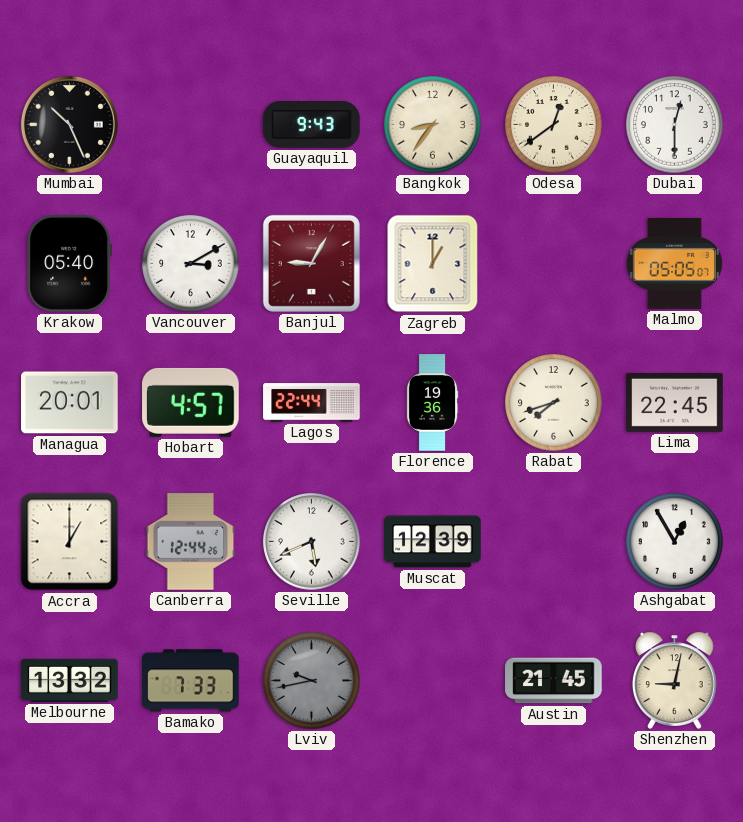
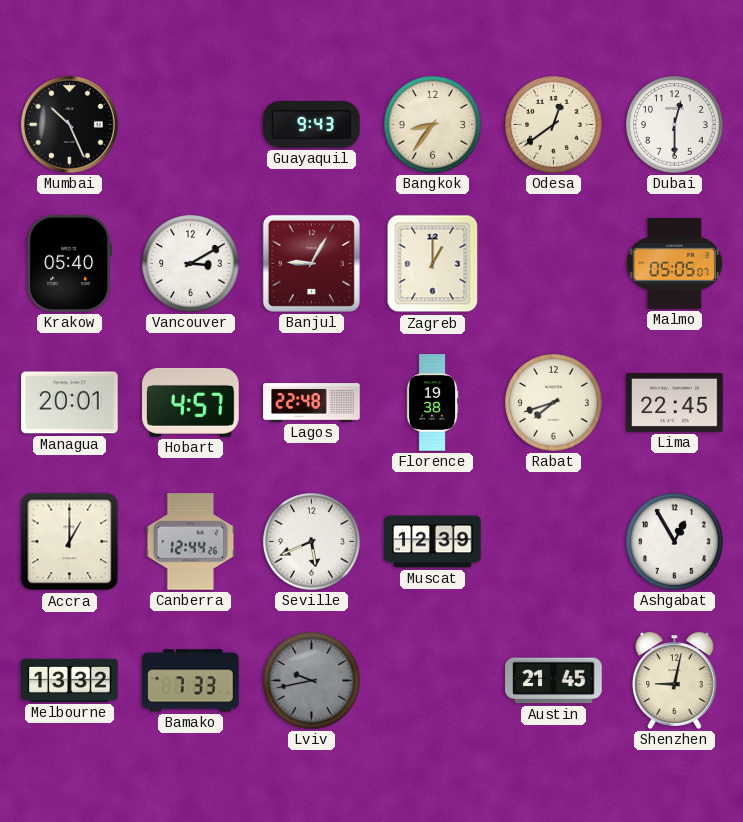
Lagos: 22:44 -> 22:48 (312, 403)
Florence: 19:36 -> 19:38 (432, 403)
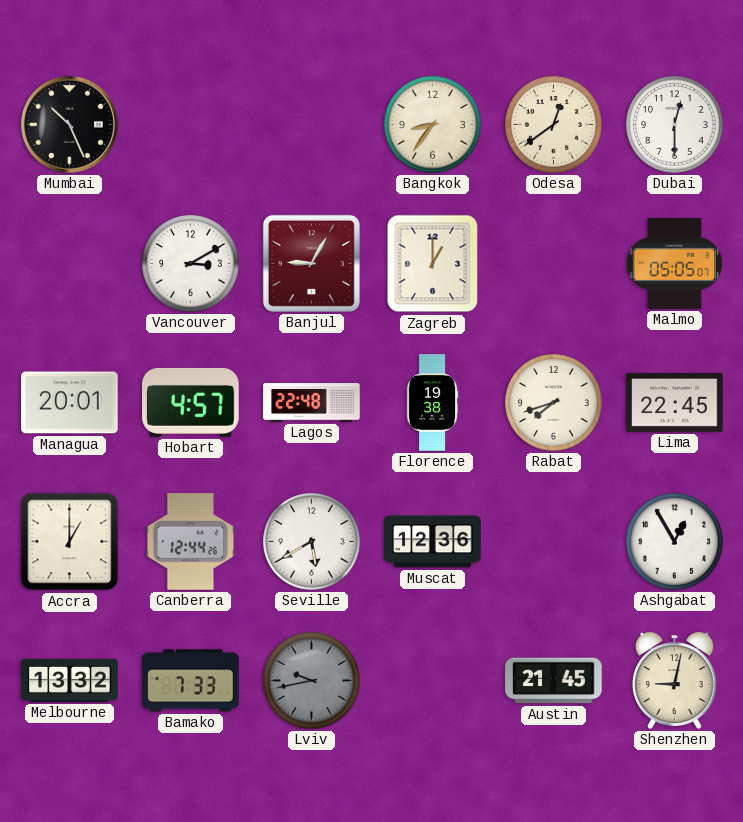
Guayaquil: 9:43 -> none (312, 125)
Krakow: 05:40 -> none (69, 264)
Seville: 5:41 -> 5:40 (312, 542)
Muscat: 12:39 -> 12:36 (433, 542)
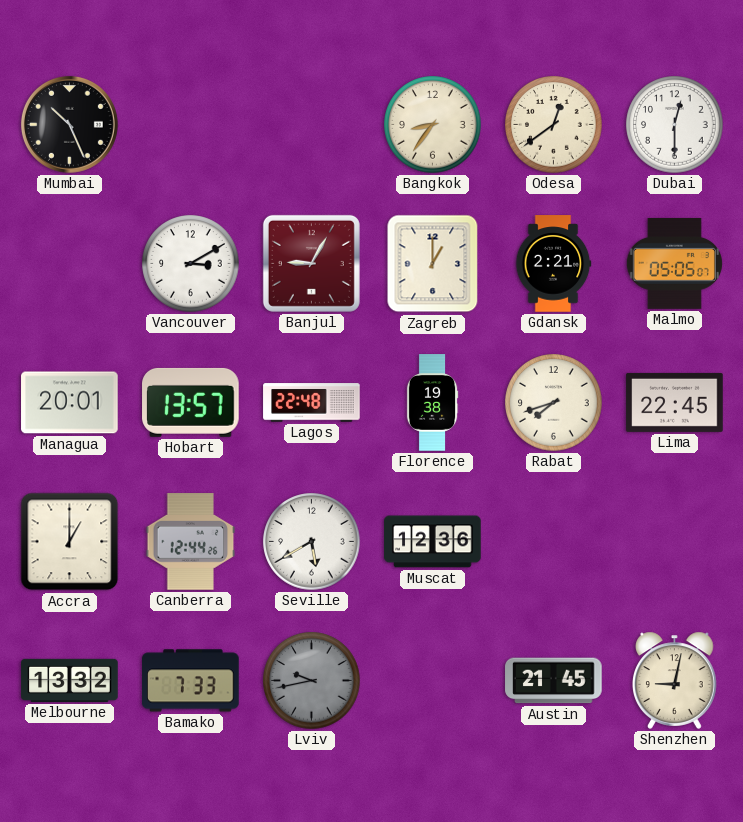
Gdansk: none -> 2:21 (553, 264)
Hobart: 4:57 -> 13:57 (191, 402)
Ashgabat: 12:55 -> none (675, 542)
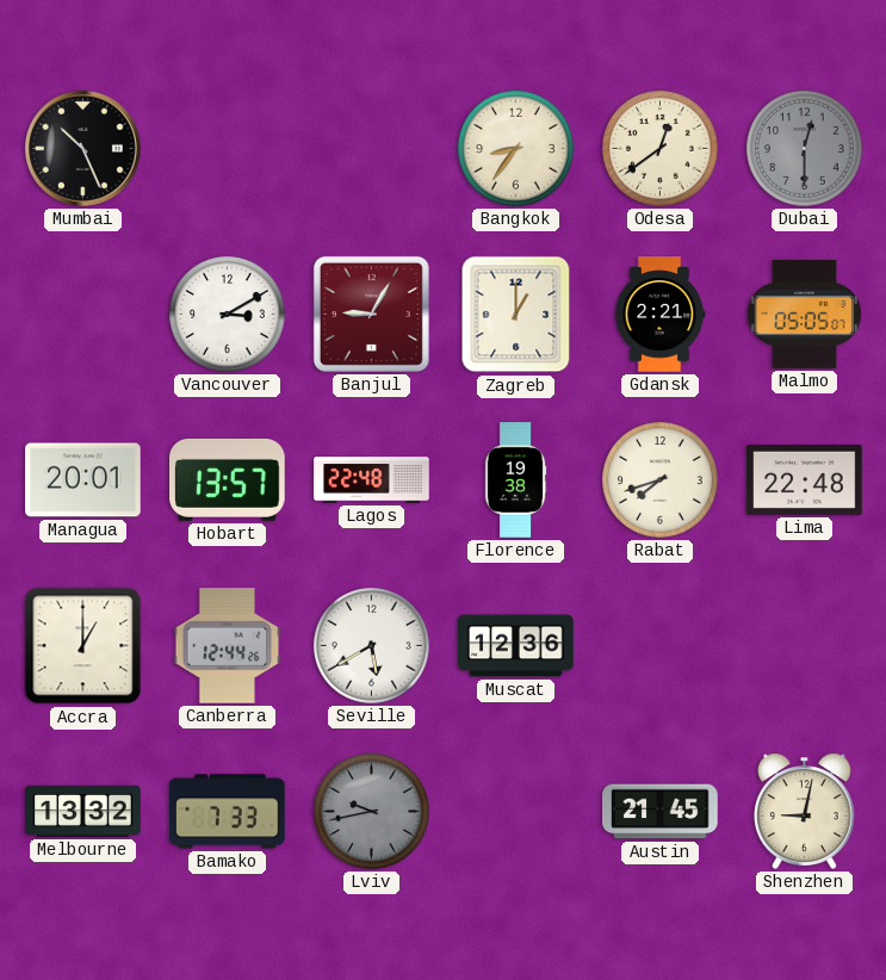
Dubai dial: white -> grey (805, 149)
Lima: 22:45 -> 22:48 (805, 479)
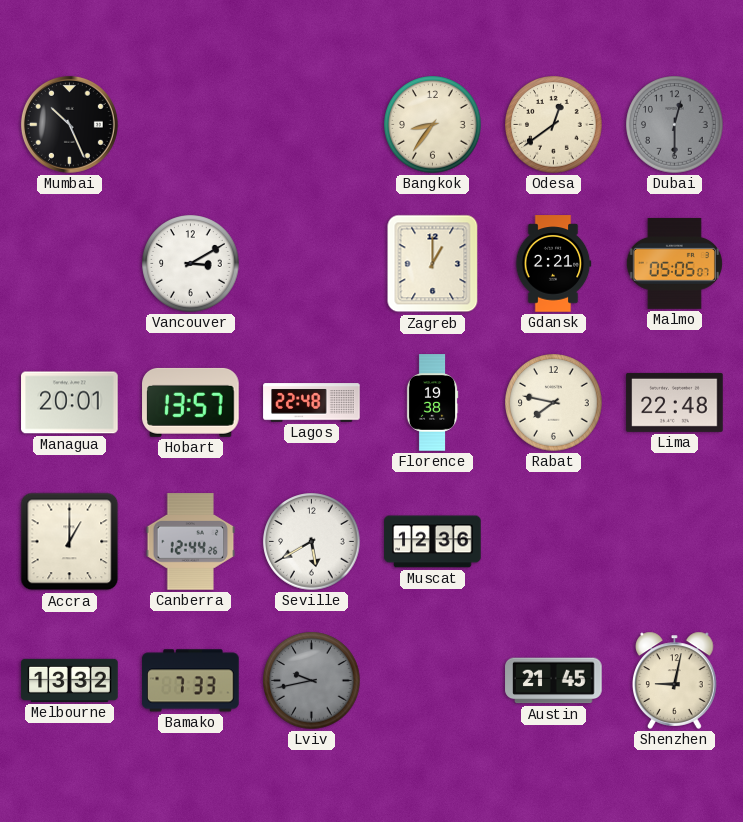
Banjul: 9:05 -> none (371, 314)
Rabat: 7:42 -> 7:47 (554, 403)
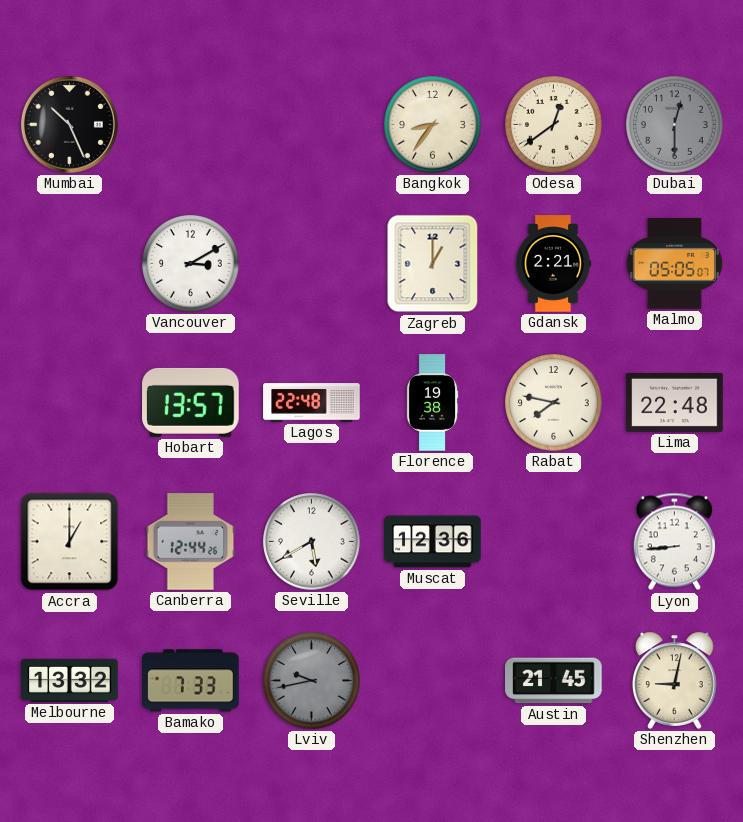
Managua: 20:01 -> none (70, 403)
Lyon: none -> 8:44 (674, 542)
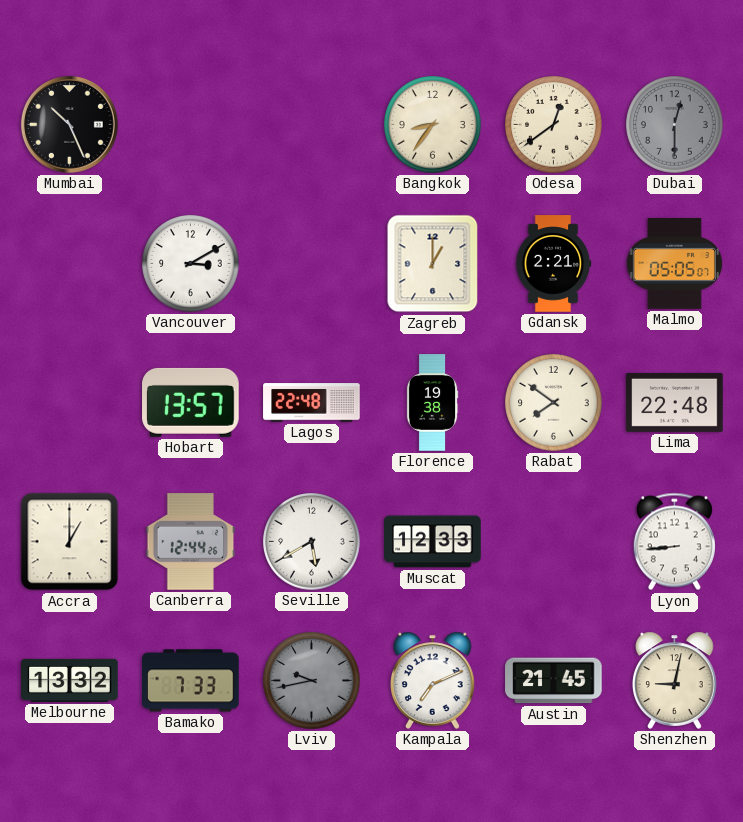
Rabat: 7:47 -> 7:51 (554, 403)
Muscat: 12:36 -> 12:33 (433, 542)
Kampala: none -> 7:11 (433, 680)
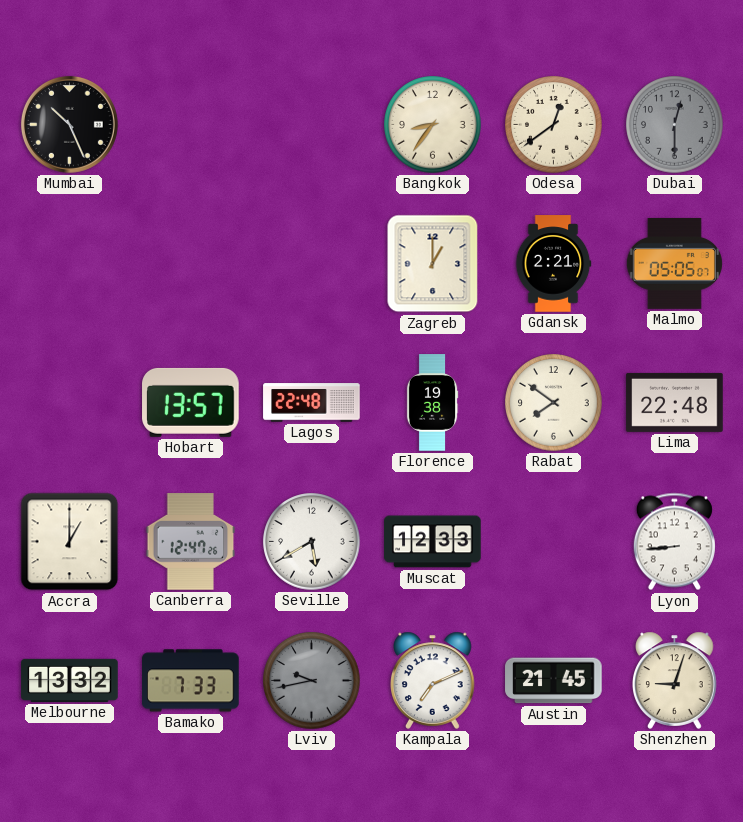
Vancouver: 3:10 -> none (191, 264)
Canberra: 12:44 -> 12:47 (191, 542)
Shenzhen: 9:02 -> 9:03 (675, 680)
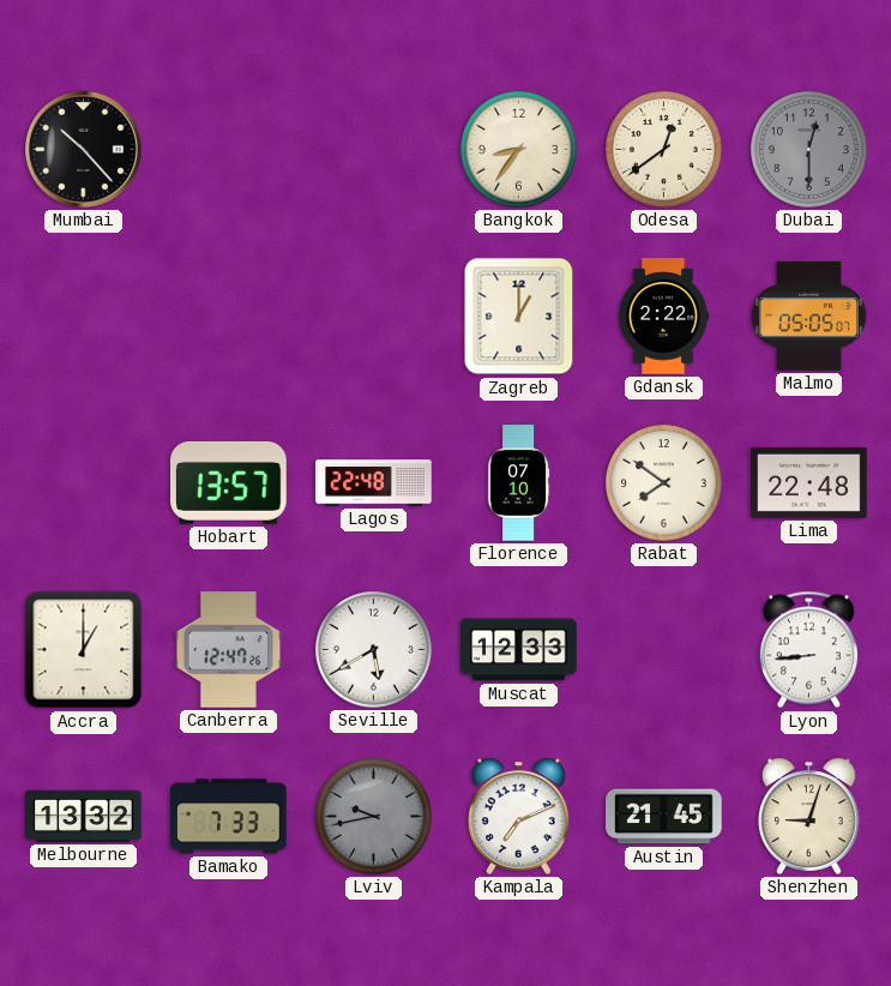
Mumbai: 10:26 -> 10:23 (83, 149)
Gdansk: 2:21 -> 2:22 (663, 317)
Florence: 19:38 -> 07:10 (518, 483)
